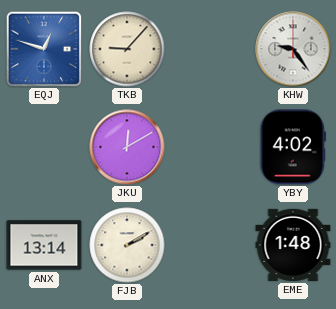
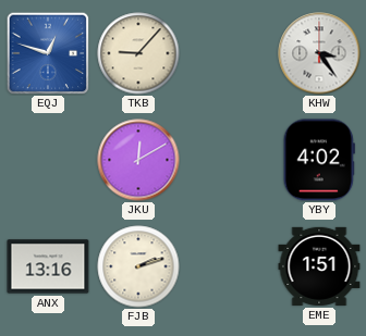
KHW: 9:24 -> 3:24 (319, 53)
ANX: 13:14 -> 13:16 (48, 266)
FJB: 2:10 -> 2:12 (138, 266)
EME: 1:48 -> 1:51 (319, 266)
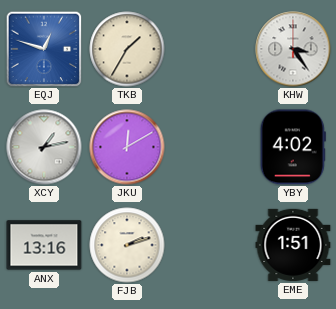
TKB: 9:07 -> 1:35 (127, 49)
XCY: none -> 1:13 (44, 147)
